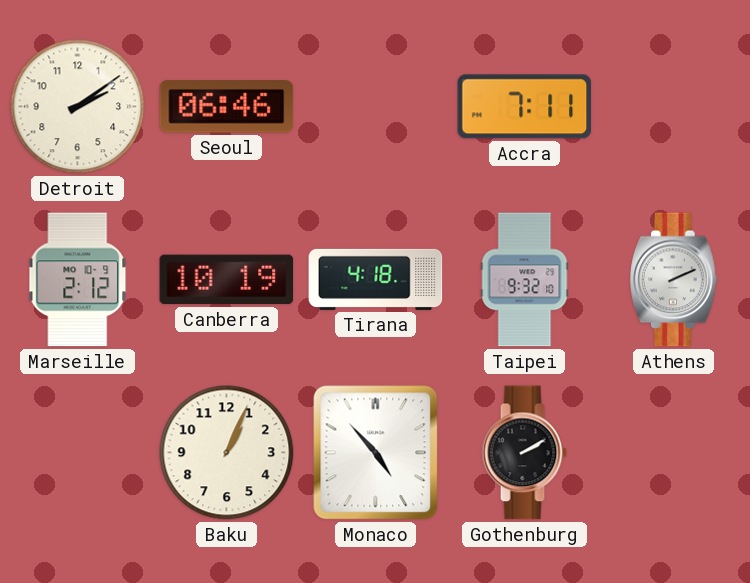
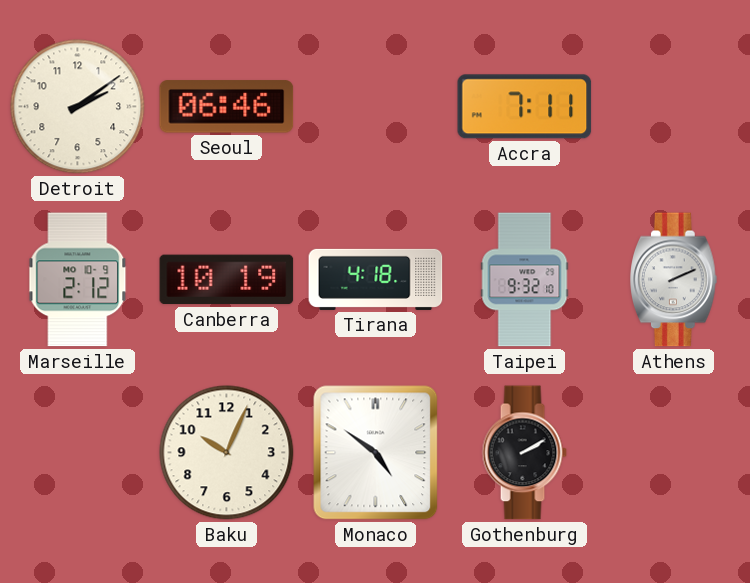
Baku: 1:04 -> 10:04 (227, 453)
Monaco: 4:53 -> 4:51 (376, 453)
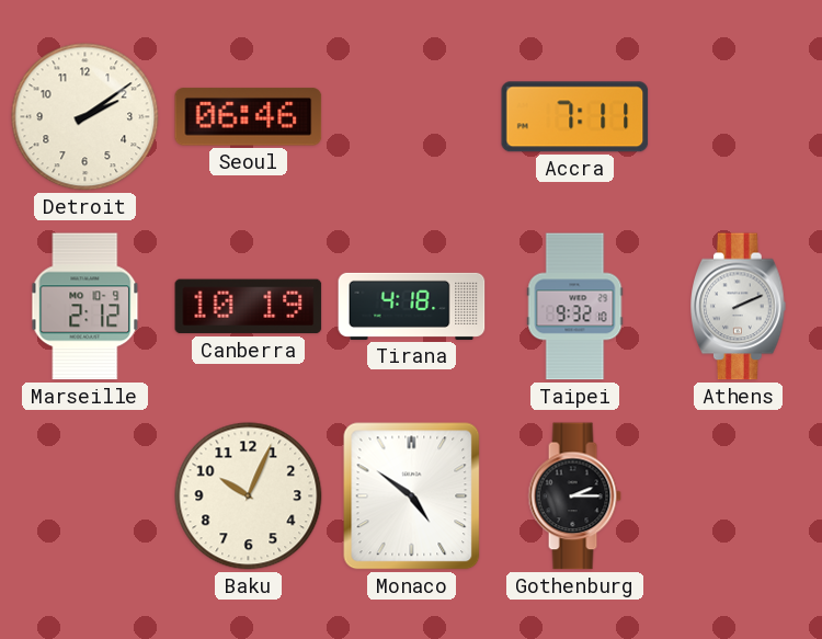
Gothenburg: 2:10 -> 2:15 (574, 497)
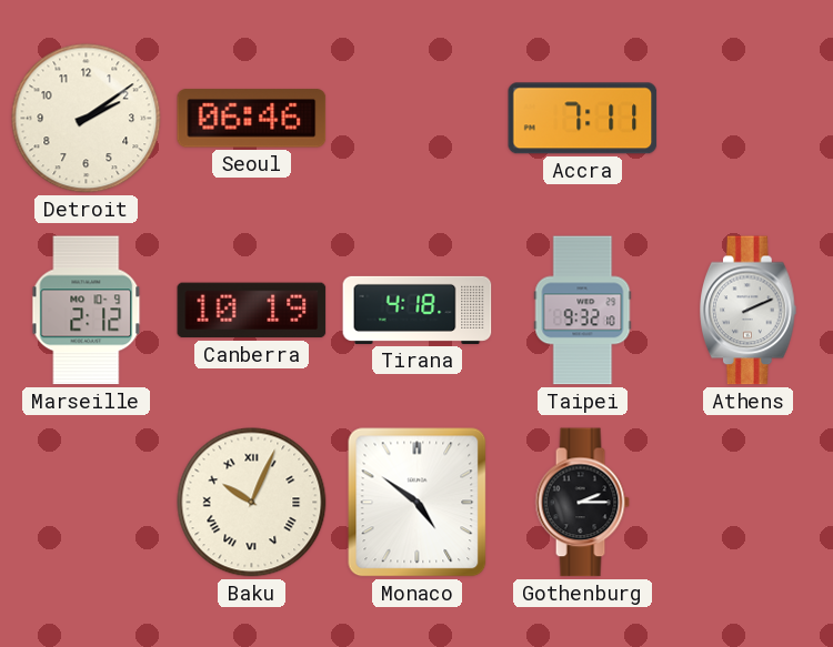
Baku numerals: Arabic -> Roman (252, 503)
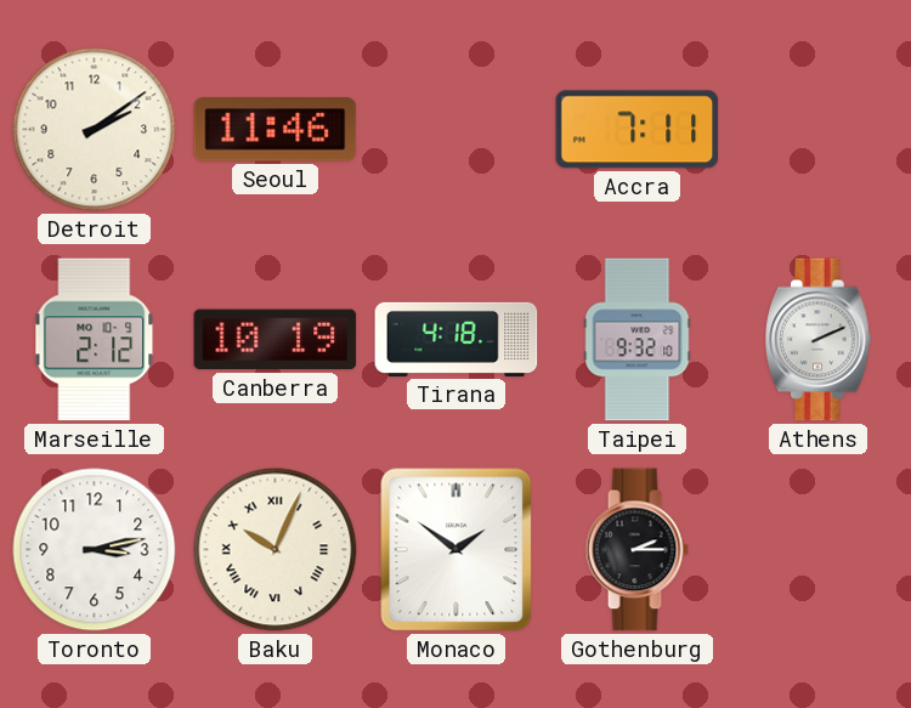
Seoul: 06:46 -> 11:46 (276, 130)
Toronto: none -> 3:13 (95, 550)
Monaco: 4:51 -> 1:51 (457, 550)
